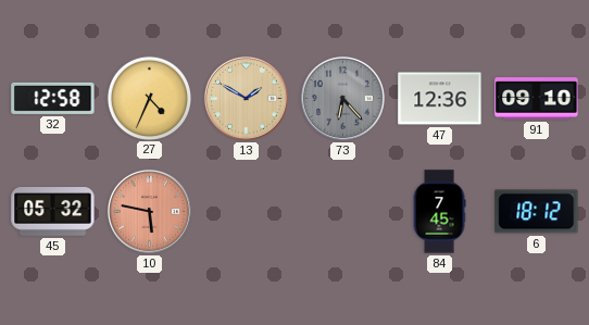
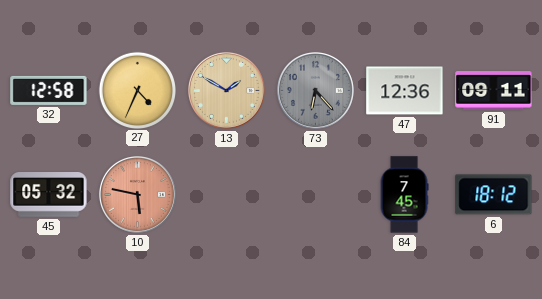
91: 09:10 -> 09:11 (494, 91)
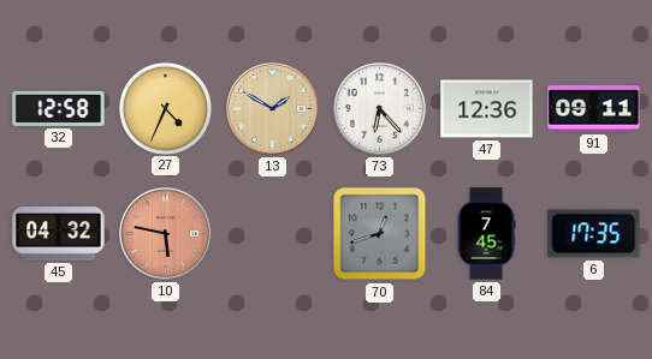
73 dial: grey -> white (379, 108)
45: 05:32 -> 04:32 (59, 234)
70: none -> 12:42 (380, 234)
6: 18:12 -> 17:35 (594, 234)
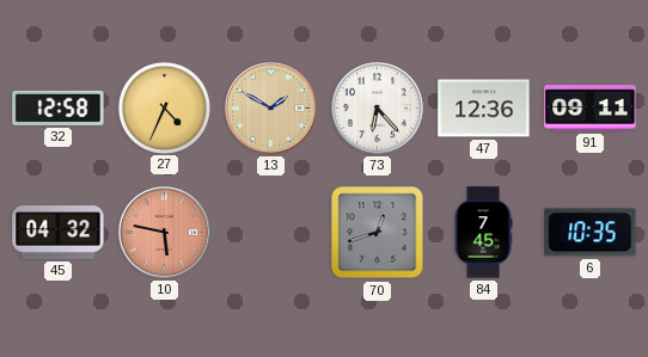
6: 17:35 -> 10:35 (591, 233)
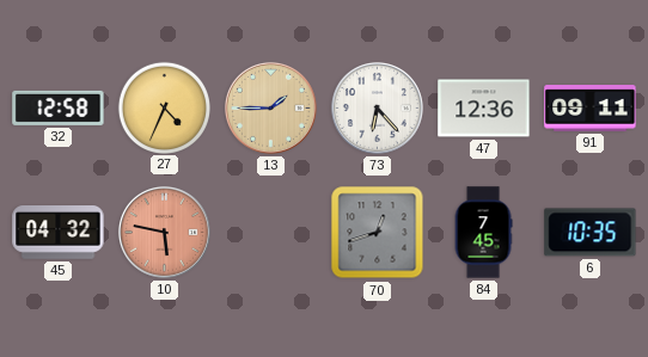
13: 1:50 -> 1:45 (270, 107)
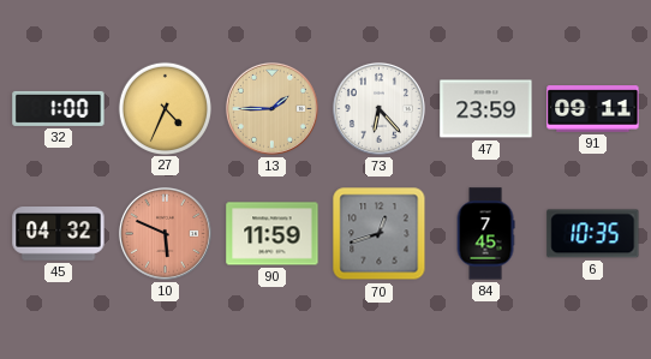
32: 12:58 -> 1:00 (59, 108)
47: 12:36 -> 23:59 (486, 109)
10: 5:47 -> 5:49 (165, 233)
90: none -> 11:59 (273, 234)
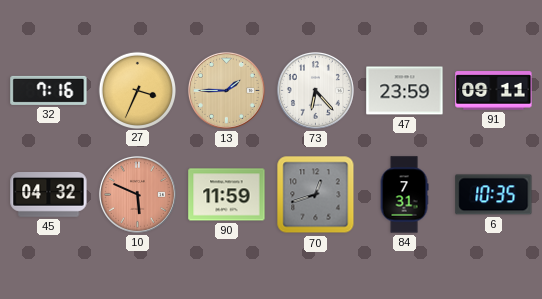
32: 1:00 -> 7:16 (49, 90)
27: 4:34 -> 3:34 (137, 90)
84: 7:45 -> 7:31 (404, 195)
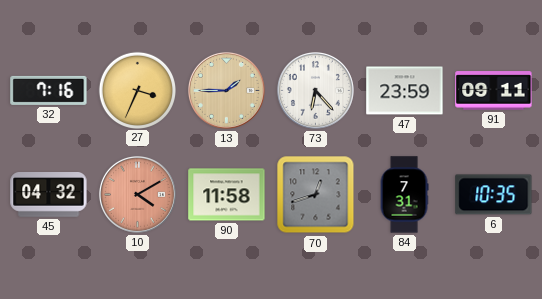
10: 5:49 -> 4:10 (137, 194)
90: 11:59 -> 11:58 (227, 195)
